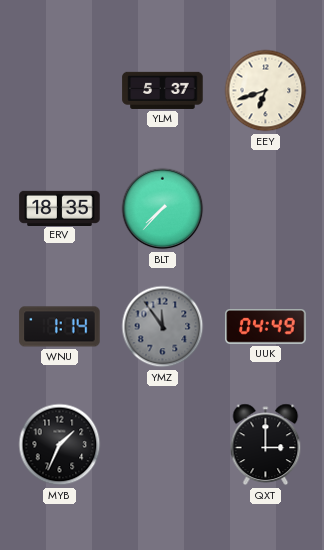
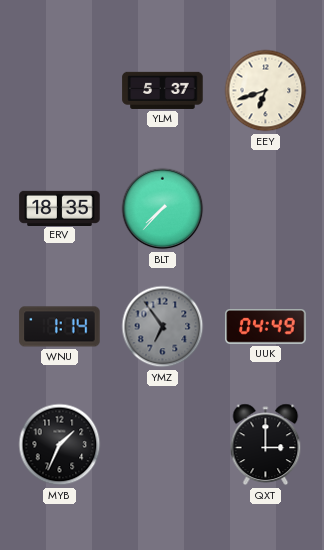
YMZ: 11:54 -> 6:54 (163, 327)
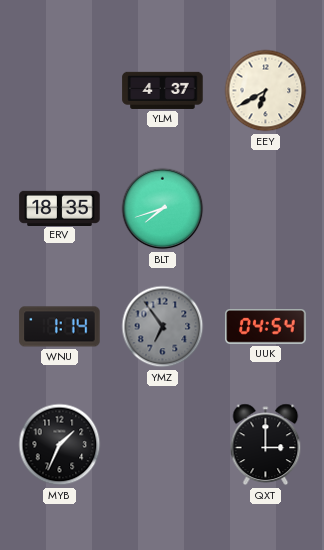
YLM: 5:37 -> 4:37 (163, 90)
EEY: 6:42 -> 6:40 (266, 91)
BLT: 7:37 -> 7:42 (163, 209)
UUK: 04:49 -> 04:54 (266, 327)
